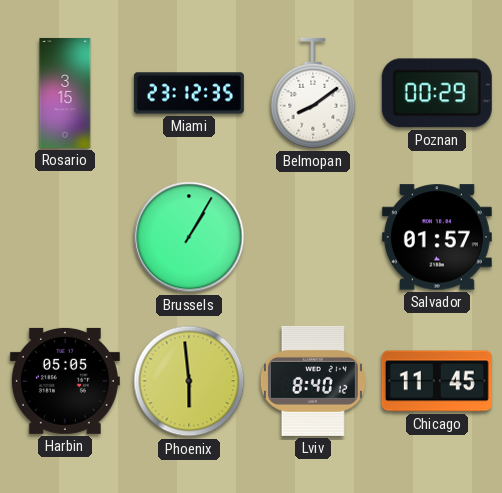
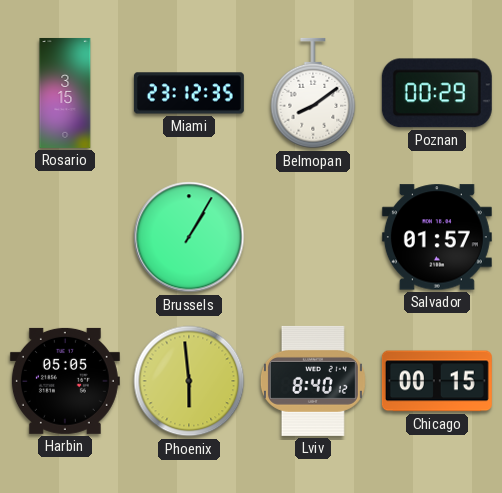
Chicago: 11:45 -> 00:15 (437, 381)
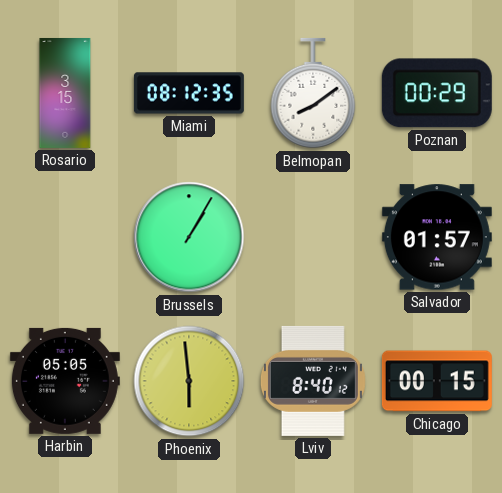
Miami: 23:12 -> 08:12 (189, 93)
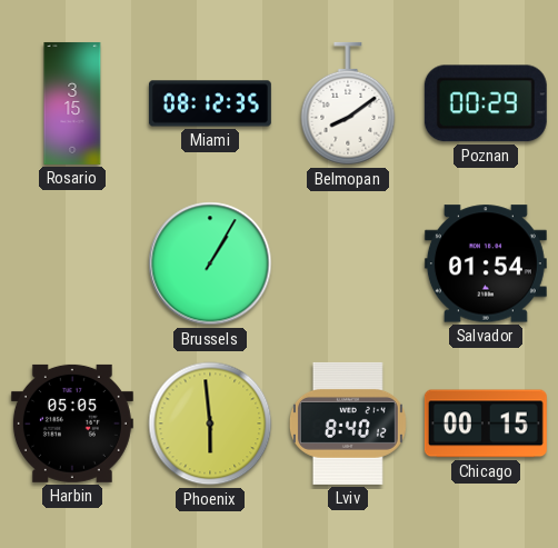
Salvador: 01:57 -> 01:54 (486, 263)
